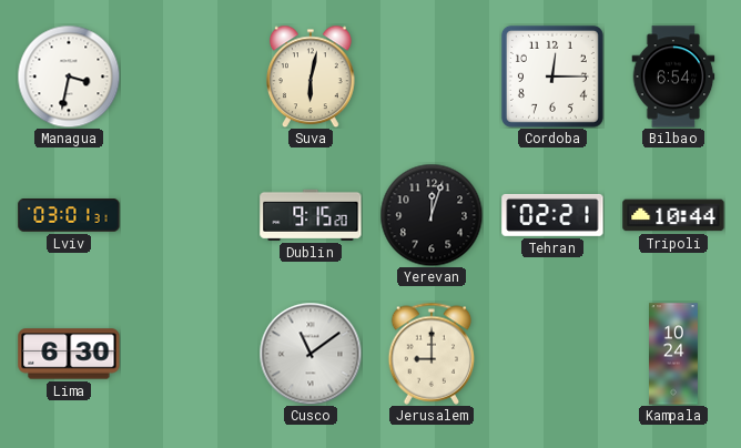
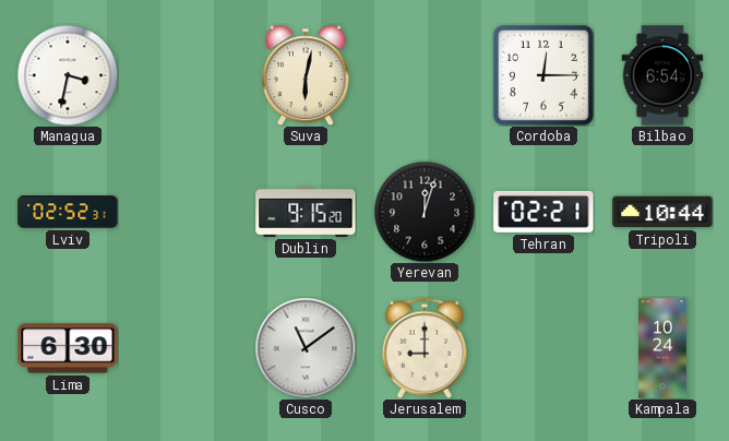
Lviv: 03:01 -> 02:52 (68, 212)
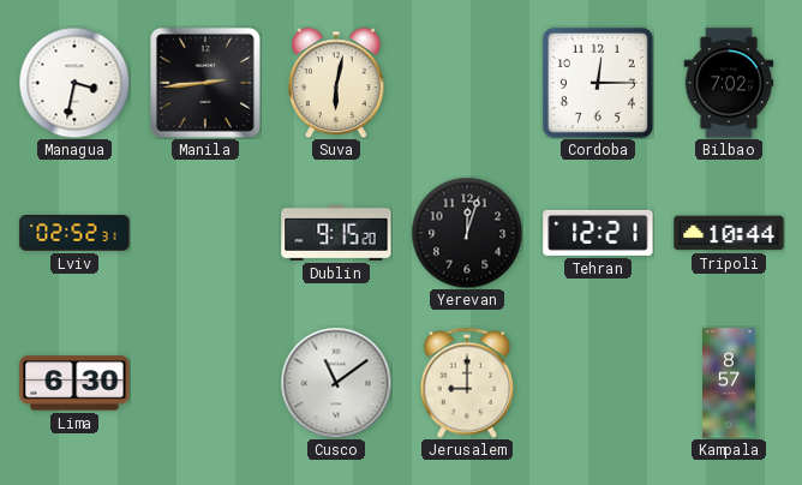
Manila: none -> 2:44 (205, 83)
Bilbao: 6:54 -> 7:02 (729, 83)
Tehran: 02:21 -> 12:21 (598, 233)
Kampala: 10:24 -> 8:57 (730, 383)
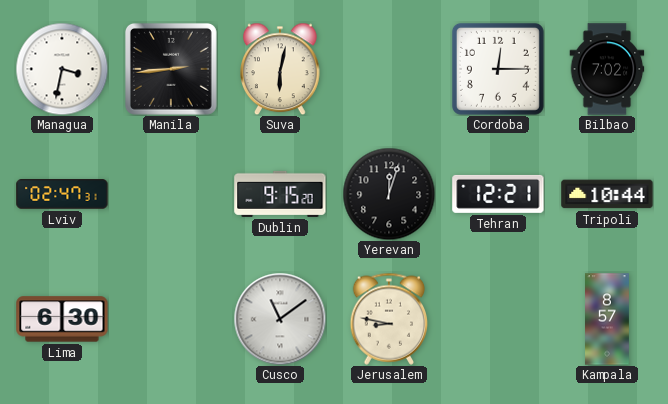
Lviv: 02:52 -> 02:47 (62, 194)
Jerusalem: 9:00 -> 8:47 (389, 319)
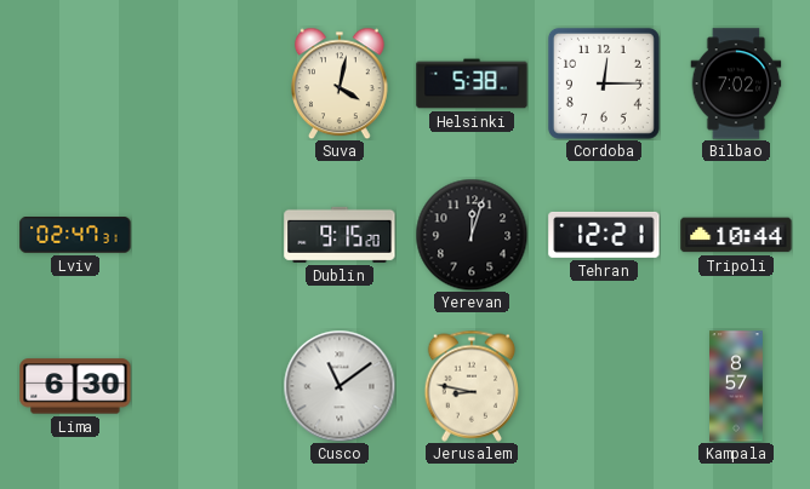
Managua: 3:32 -> none (62, 69)
Manila: 2:44 -> none (171, 69)
Suva: 6:02 -> 4:02 (341, 84)
Helsinki: none -> 5:38 (472, 84)
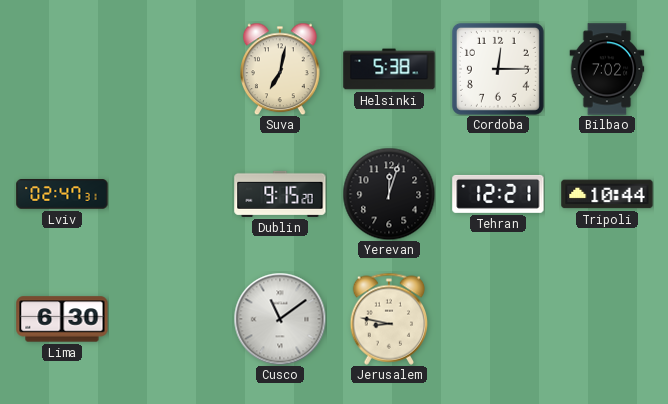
Suva: 4:02 -> 7:02 (281, 69)
Kampala: 8:57 -> none (737, 386)
